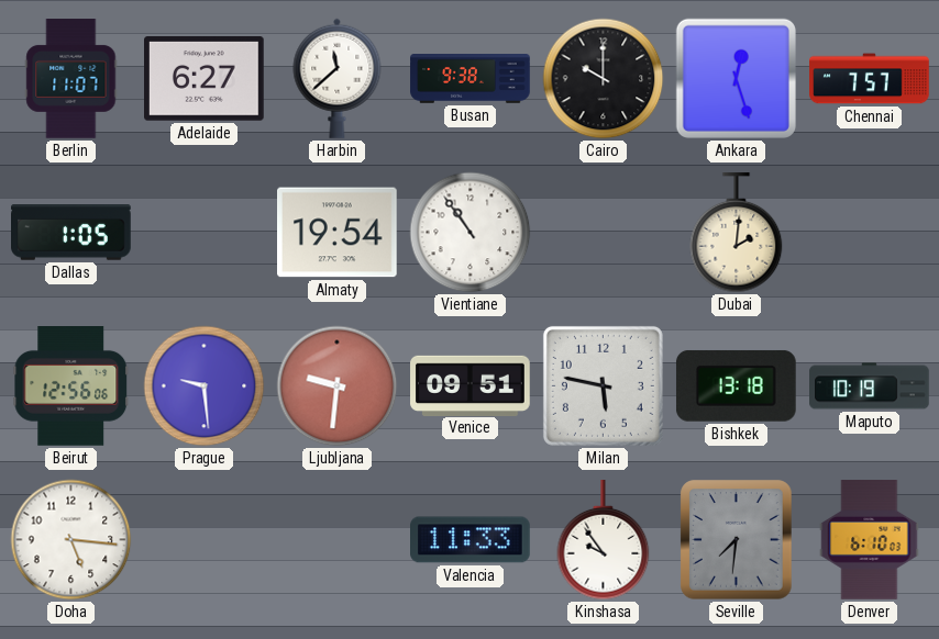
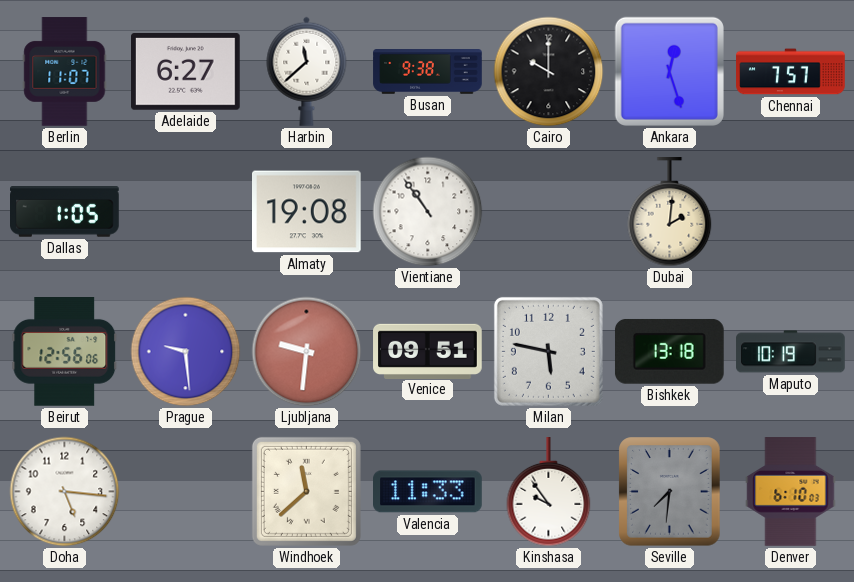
Almaty: 19:54 -> 19:08 (307, 212)
Windhoek: none -> 11:38 (306, 491)
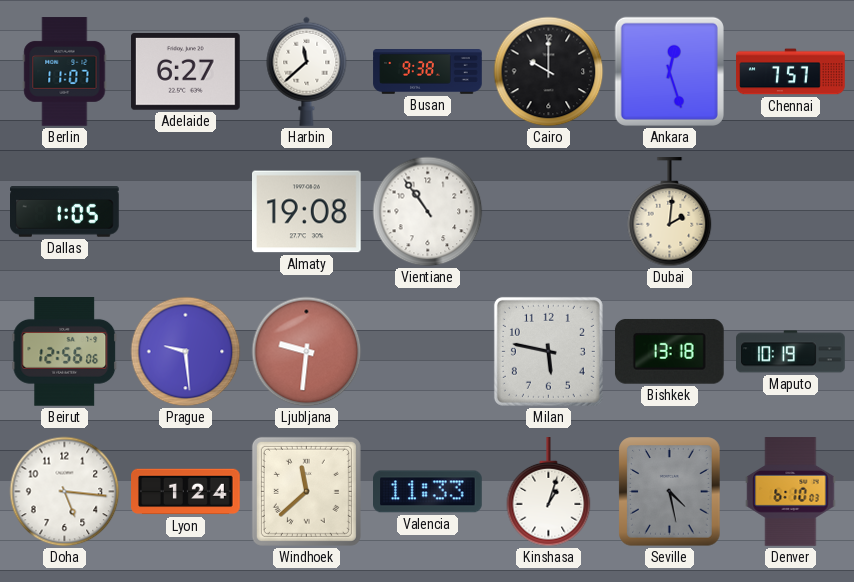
Venice: 09:51 -> none (428, 351)
Lyon: none -> 1:24 (186, 492)
Kinshasa: 9:54 -> 1:03 (549, 492)
Seville: 7:31 -> 4:28 (670, 492)
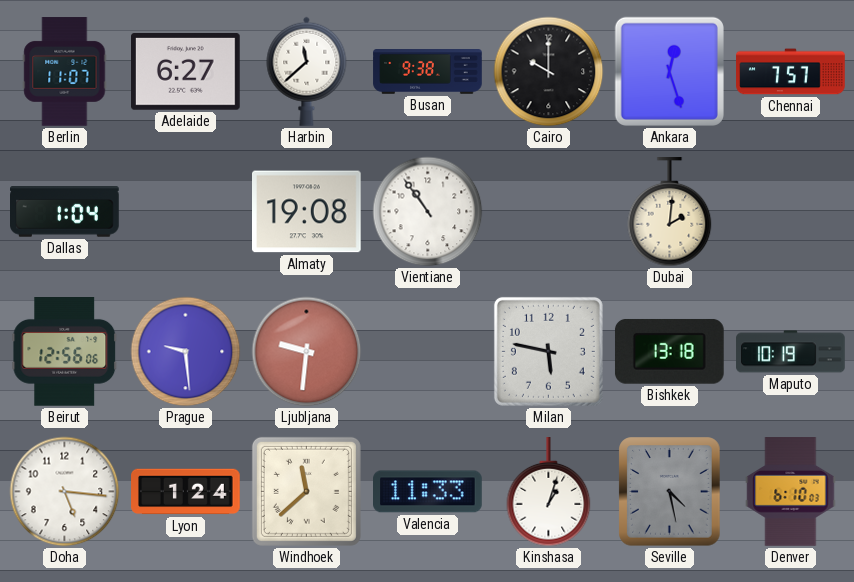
Dallas: 1:05 -> 1:04 (65, 212)
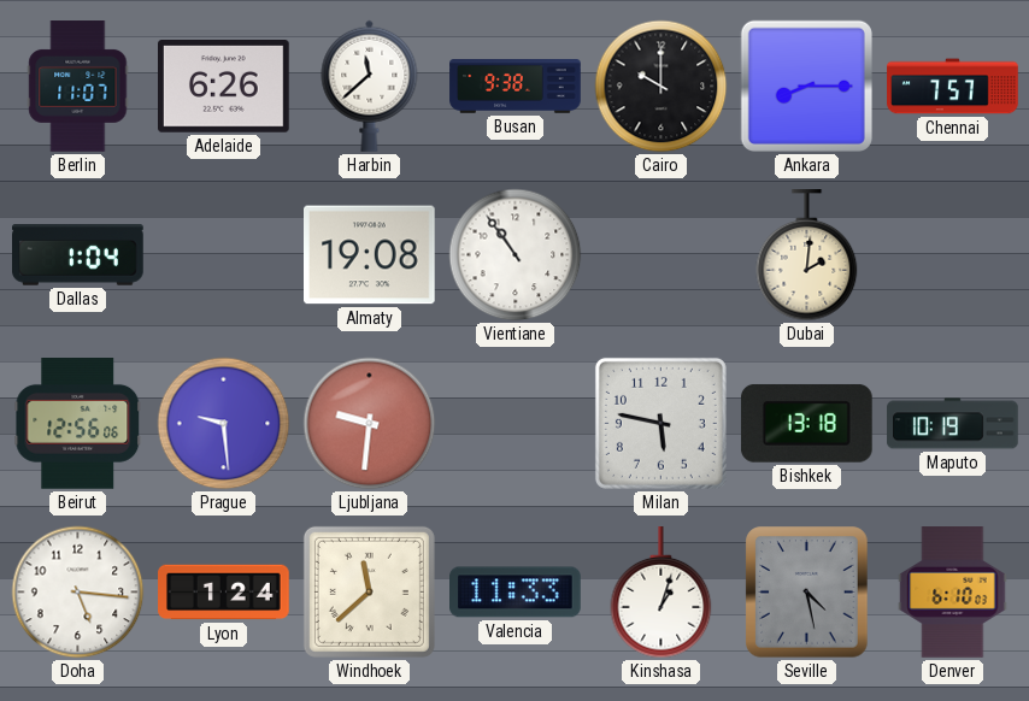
Adelaide: 6:27 -> 6:26 (224, 87)
Ankara: 12:27 -> 8:15 (806, 86)
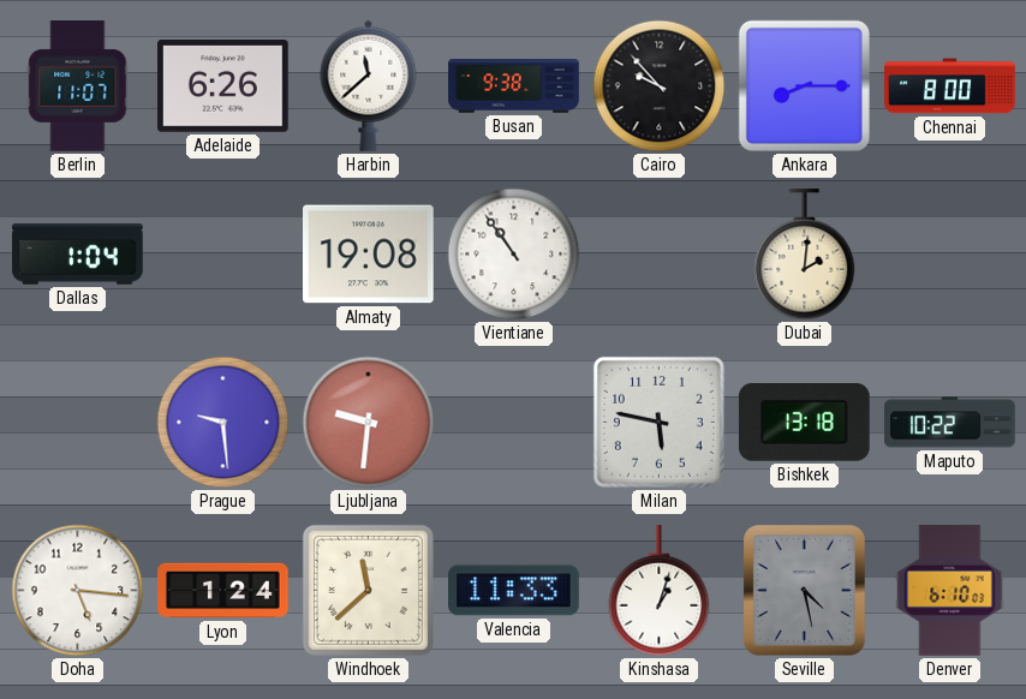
Cairo: 10:00 -> 9:53 (660, 86)
Chennai: 7:57 -> 8:00 (950, 86)
Beirut: 12:56 -> none (78, 424)
Maputo: 10:19 -> 10:22 (950, 423)
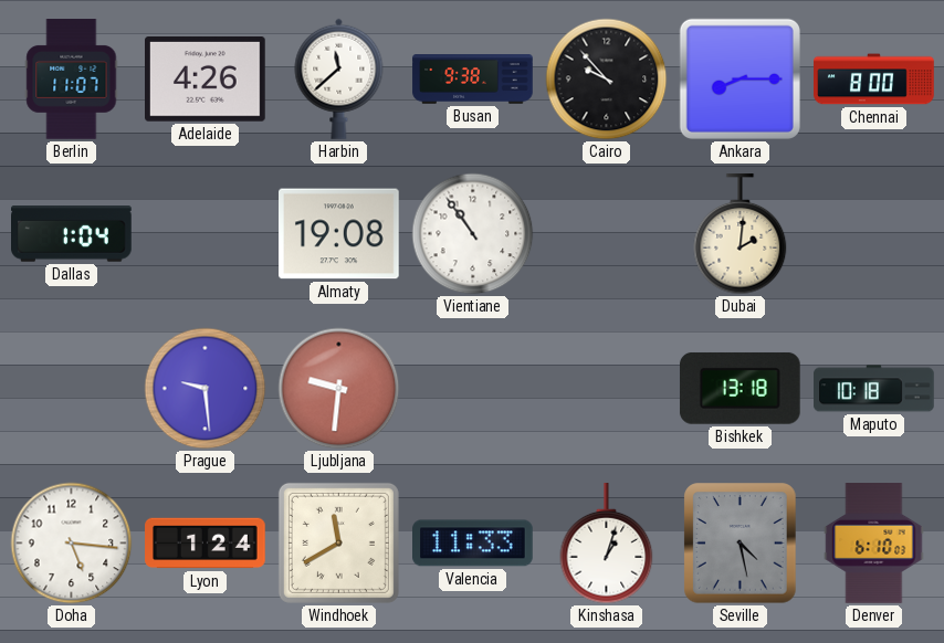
Adelaide: 6:26 -> 4:26 (206, 80)
Milan: 5:47 -> none (658, 422)
Maputo: 10:22 -> 10:18 (874, 389)
Windhoek: 11:38 -> 11:40 (338, 542)
